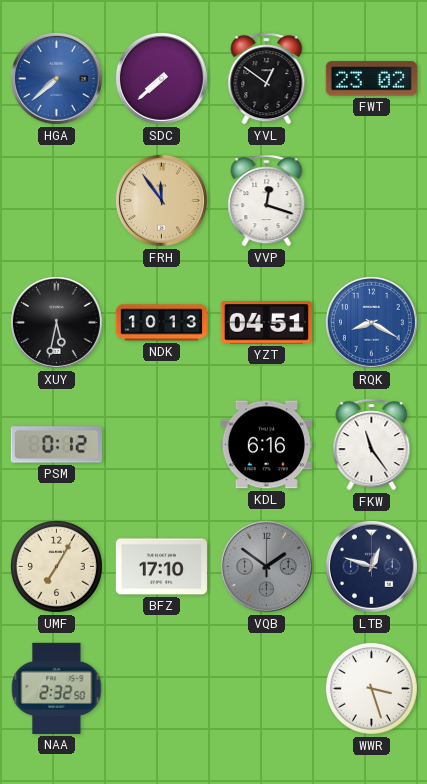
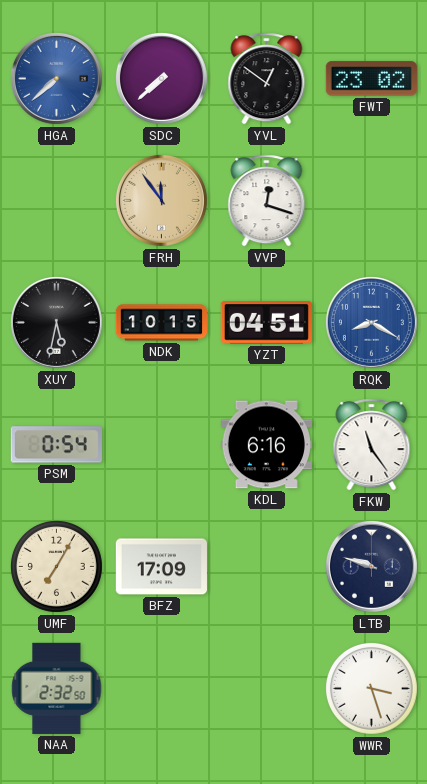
NDK: 10:13 -> 10:15 (161, 323)
PSM: 0:12 -> 0:54 (56, 445)
BFZ: 17:10 -> 17:09 (161, 567)
VQB: 1:51 -> none (266, 566)
LTB: 12:48 -> 9:48 (371, 566)
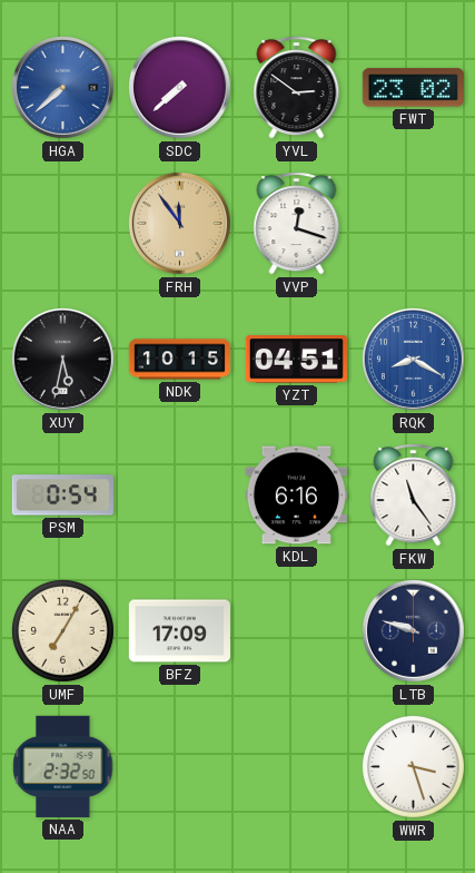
YVL: 12:51 -> 2:51 (297, 88)
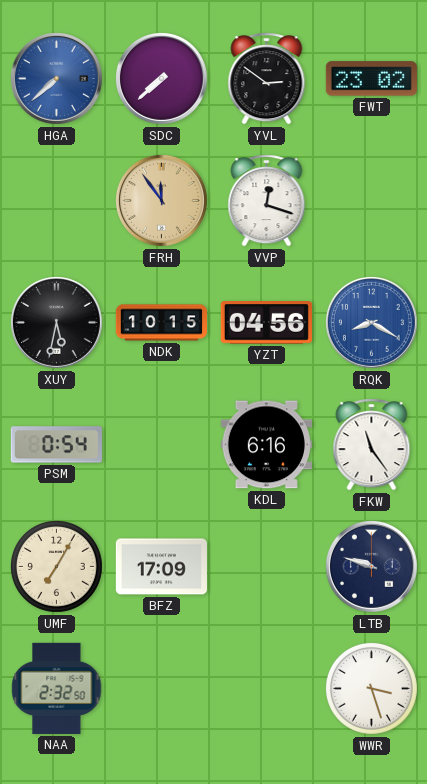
YZT: 04:51 -> 04:56 (266, 323)
